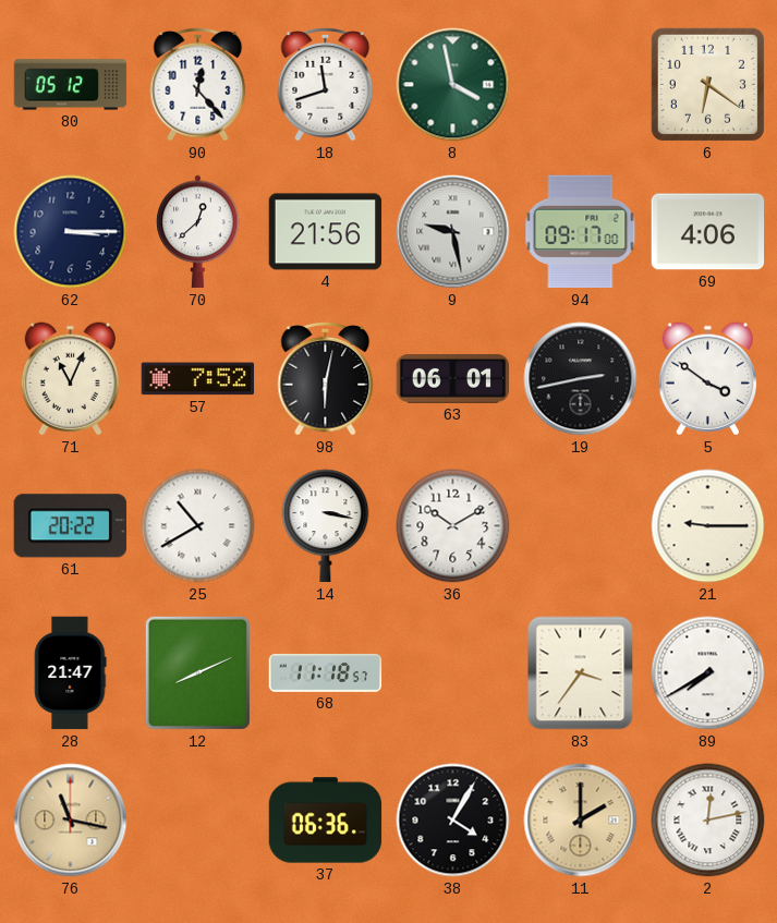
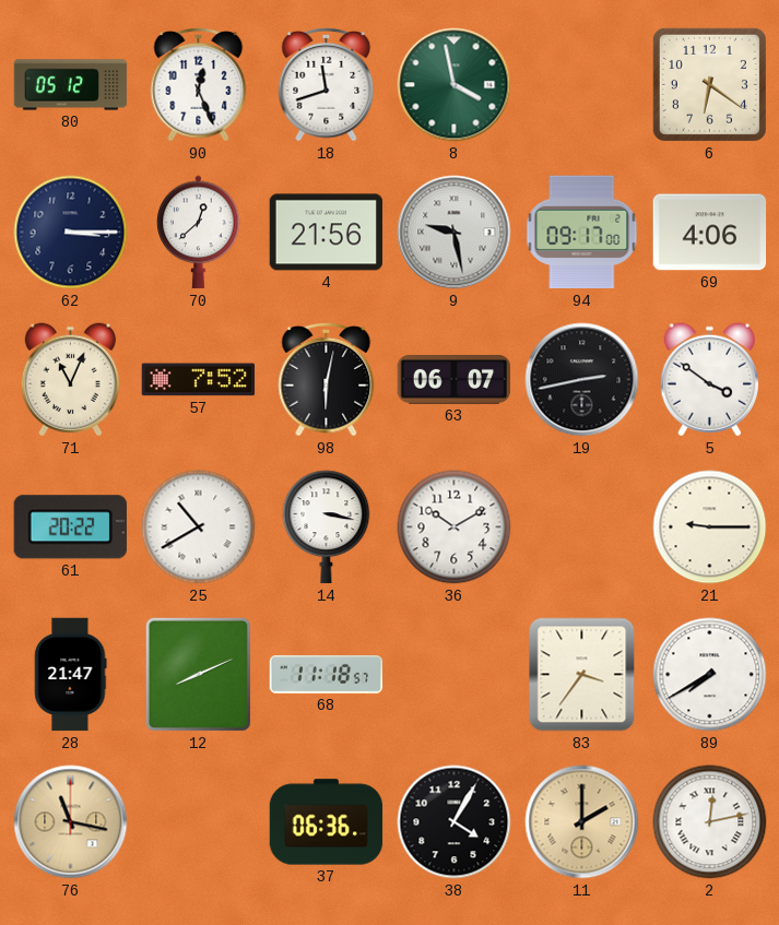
90: 12:23 -> 12:26 (199, 84)
63: 06:01 -> 06:07 (455, 380)
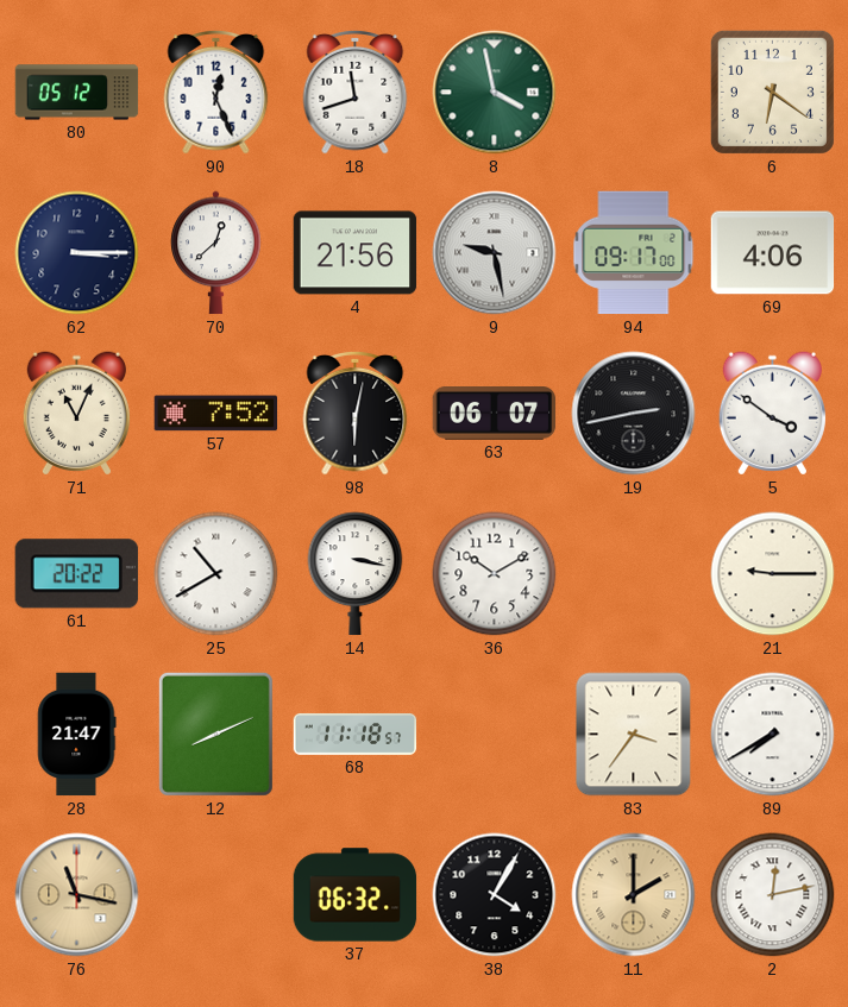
37: 06:36 -> 06:32 (356, 895)
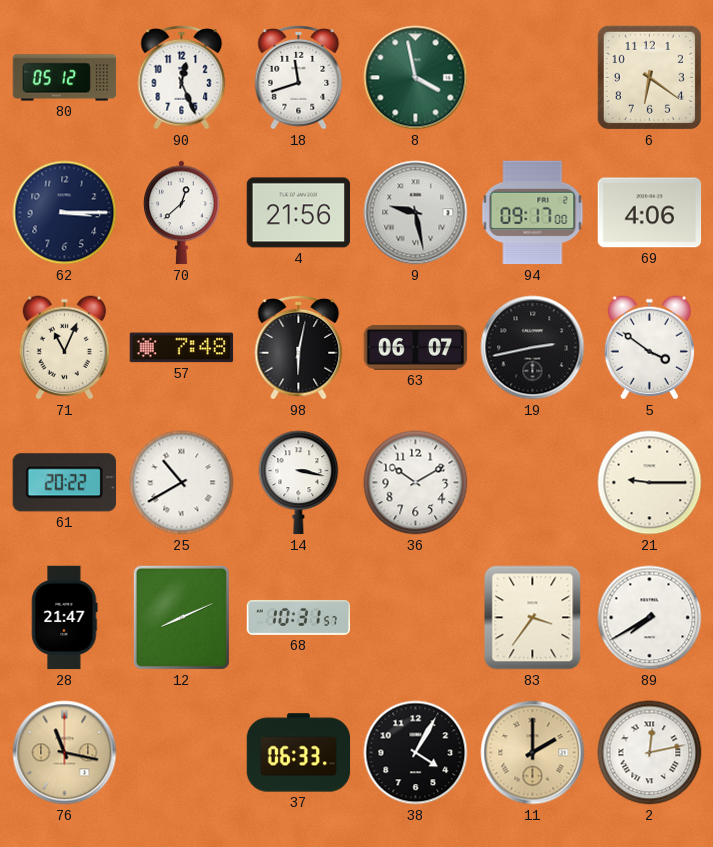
57: 7:52 -> 7:48 (182, 348)
68: 11:18 -> 10:31 (299, 617)
37: 06:32 -> 06:33 (299, 753)
